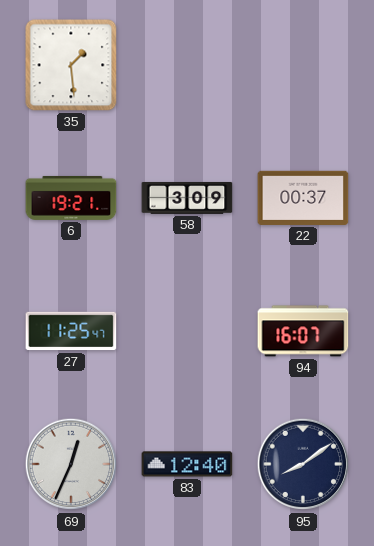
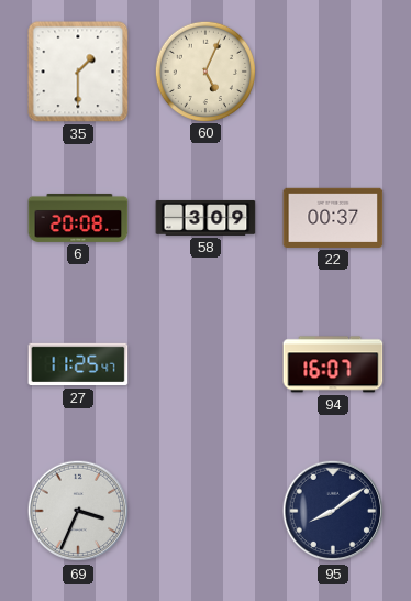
35: 1:29 -> 1:30 (78, 72)
60: none -> 5:04 (204, 70)
6: 19:21 -> 20:08 (78, 218)
69: 12:34 -> 3:34 (78, 511)
83: 12:40 -> none (187, 464)
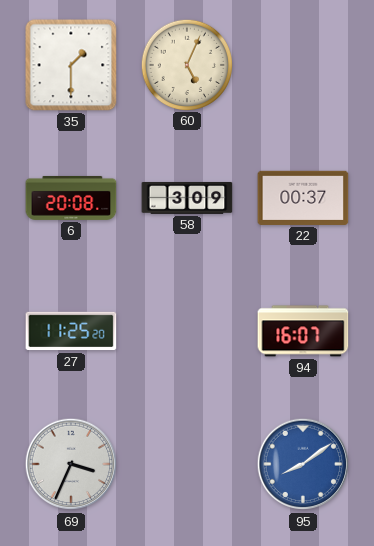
27: 11:25:47 -> 11:25:20 (71, 331)
95 dial: navy -> blue (303, 464)
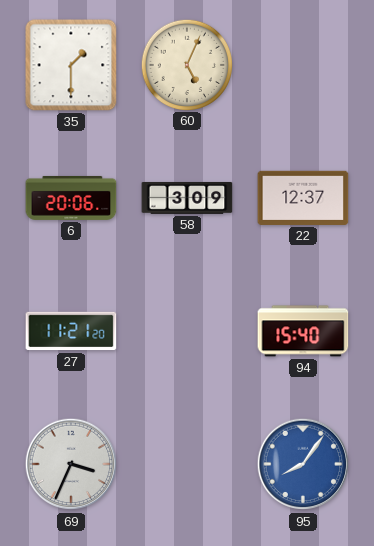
6: 20:08 -> 20:06 (71, 198)
22: 00:37 -> 12:37 (303, 198)
27: 11:25 -> 11:21 (71, 331)
94: 16:07 -> 15:40 (303, 331)
95: 8:09 -> 8:06 (303, 464)
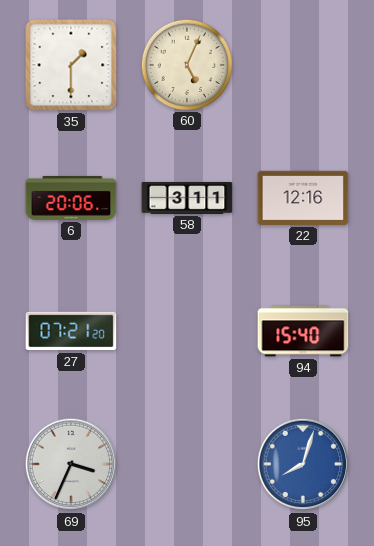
58: 3:09 -> 3:11 (187, 198)
22: 12:37 -> 12:16 (303, 198)
27: 11:21 -> 07:21 (71, 331)
95: 8:06 -> 8:03 (303, 464)
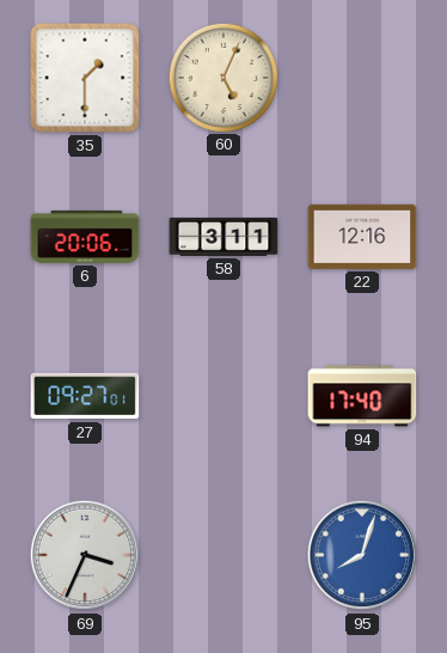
27: 07:21 -> 09:27 (85, 396)
94: 15:40 -> 17:40 (362, 396)
